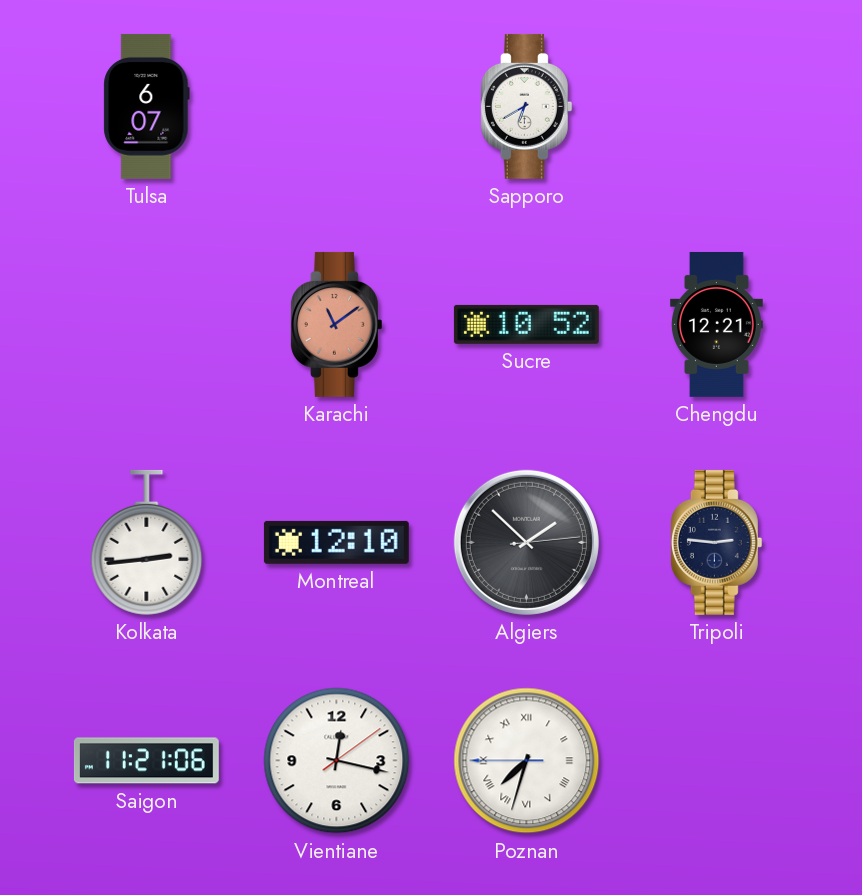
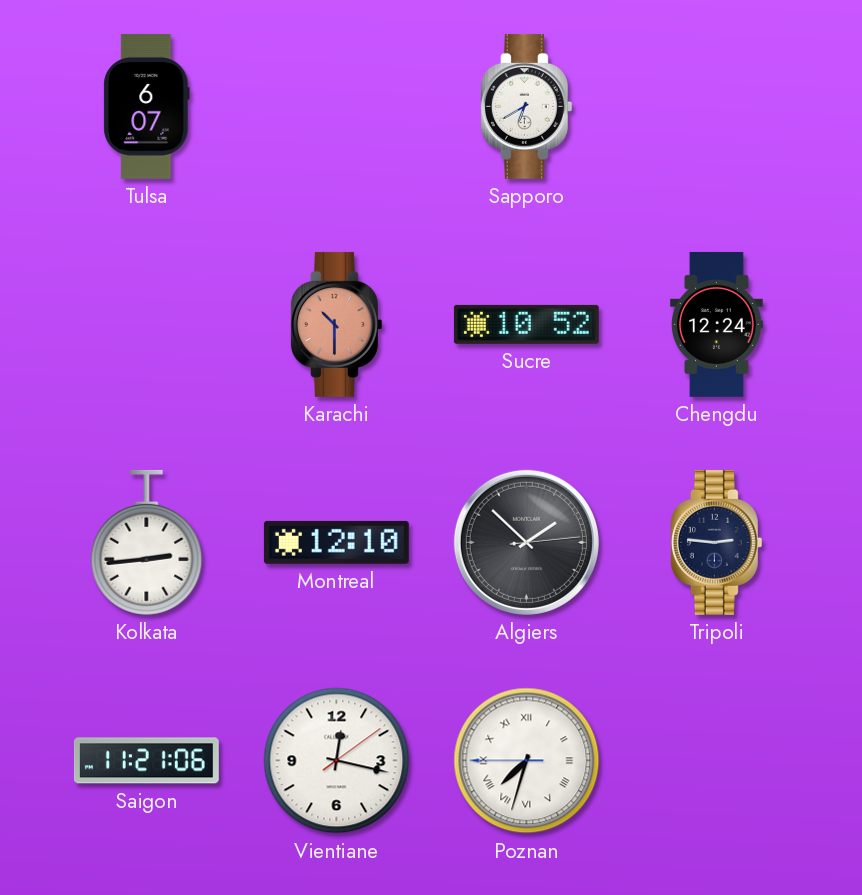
Karachi: 11:09 -> 10:30 (336, 324)
Chengdu: 12:21 -> 12:24 (716, 324)
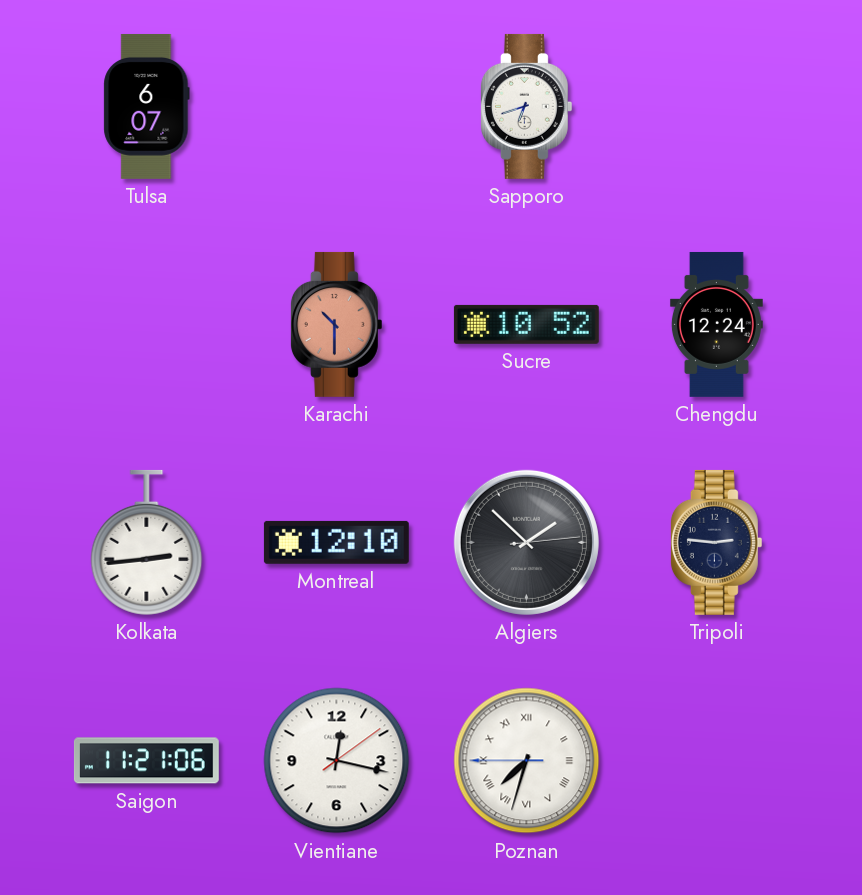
Sapporo: 6:40 -> 6:42 (526, 106)
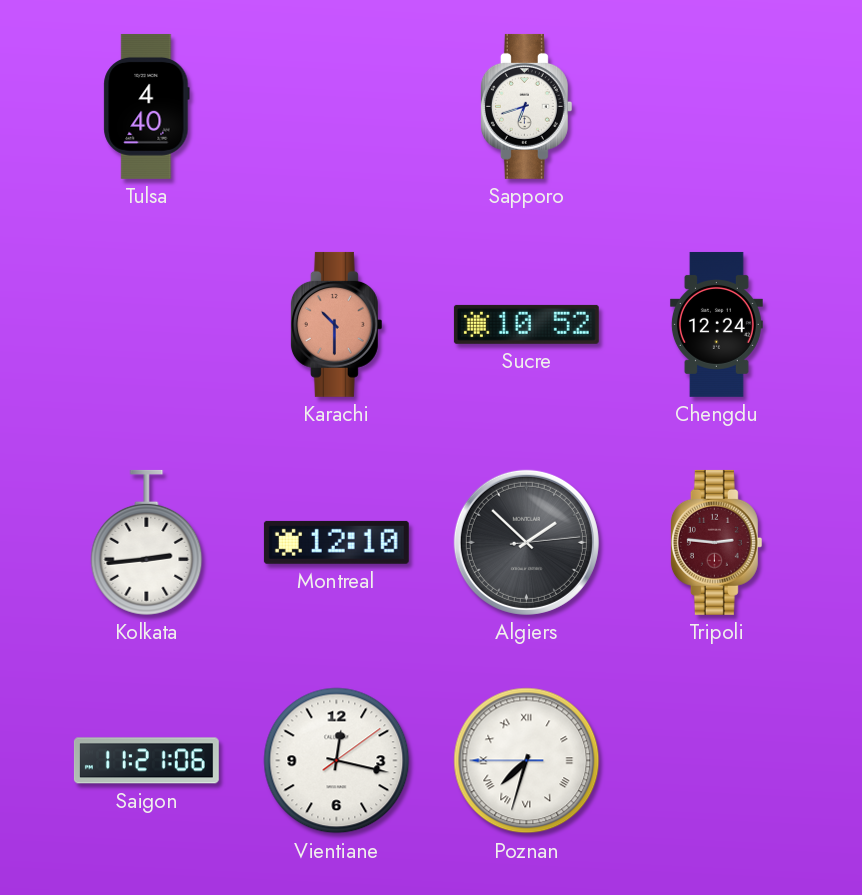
Tulsa: 6:07 -> 4:40 (147, 106)
Tripoli dial: navy -> burgundy (716, 542)
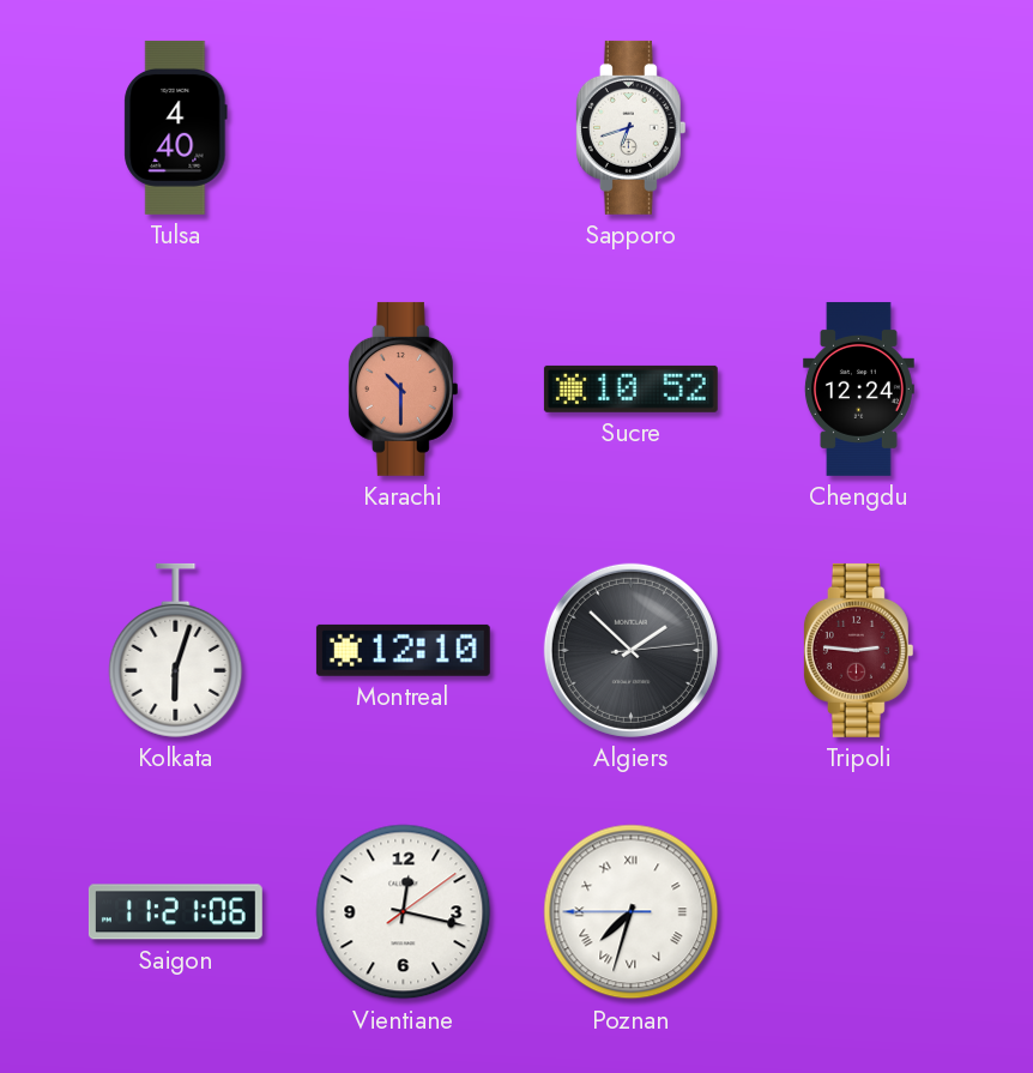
Kolkata: 2:44 -> 6:03 (176, 650)
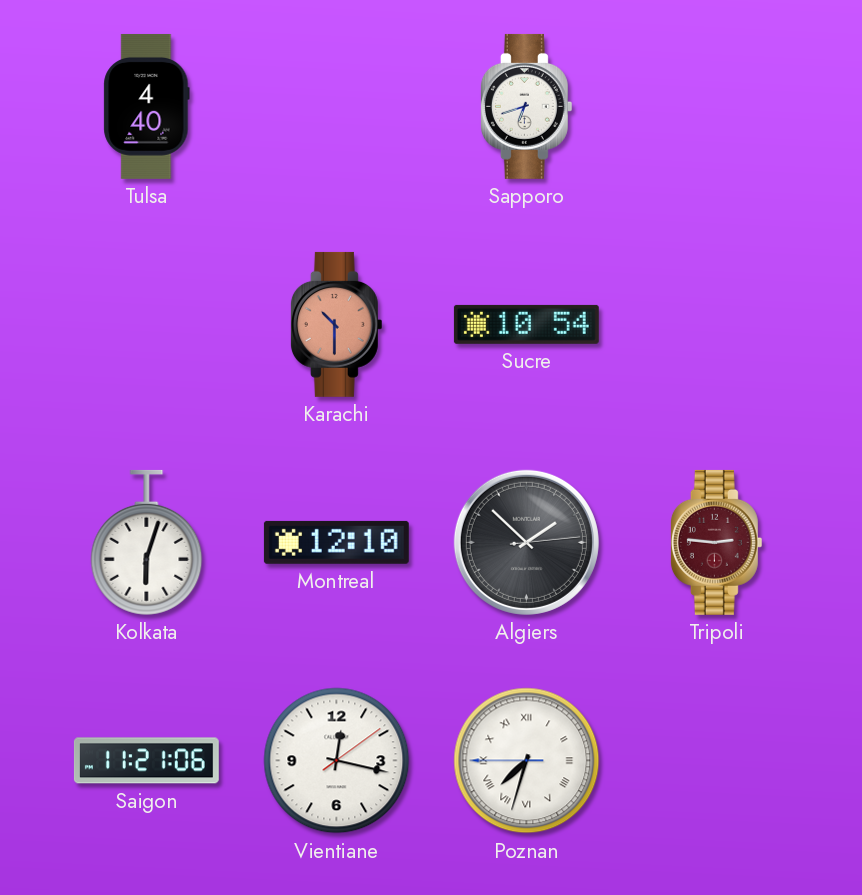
Sucre: 10:52 -> 10:54 (526, 324)
Chengdu: 12:24 -> none (858, 388)
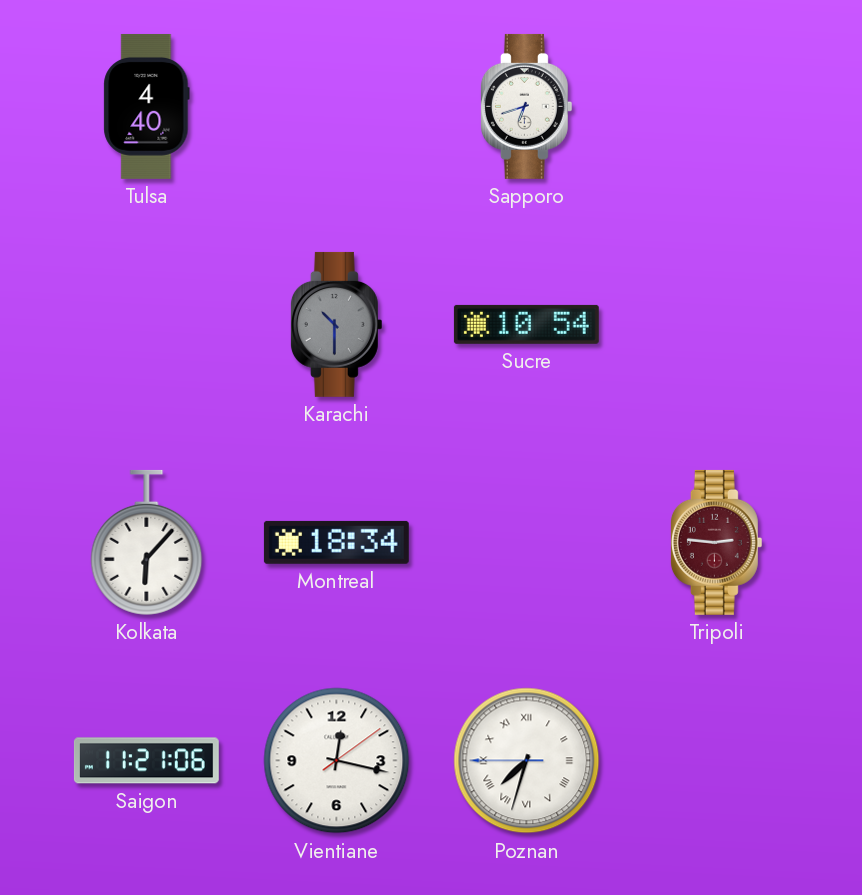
Karachi dial: salmon -> grey (336, 324)
Kolkata: 6:03 -> 6:07 (147, 542)
Montreal: 12:10 -> 18:34 (336, 542)
Algiers: 1:52 -> none (526, 542)
